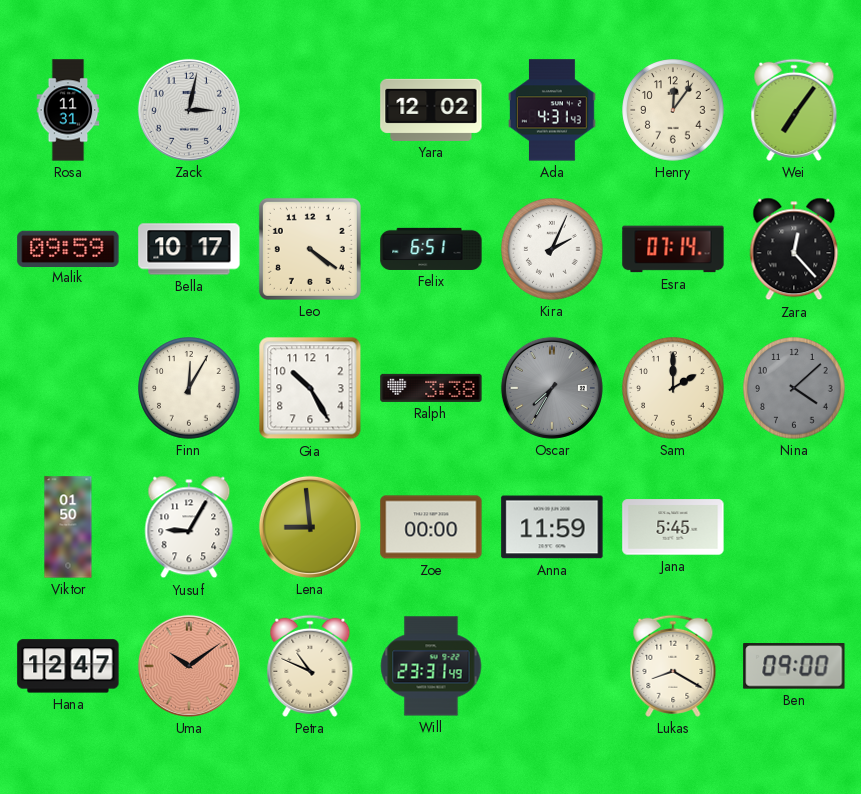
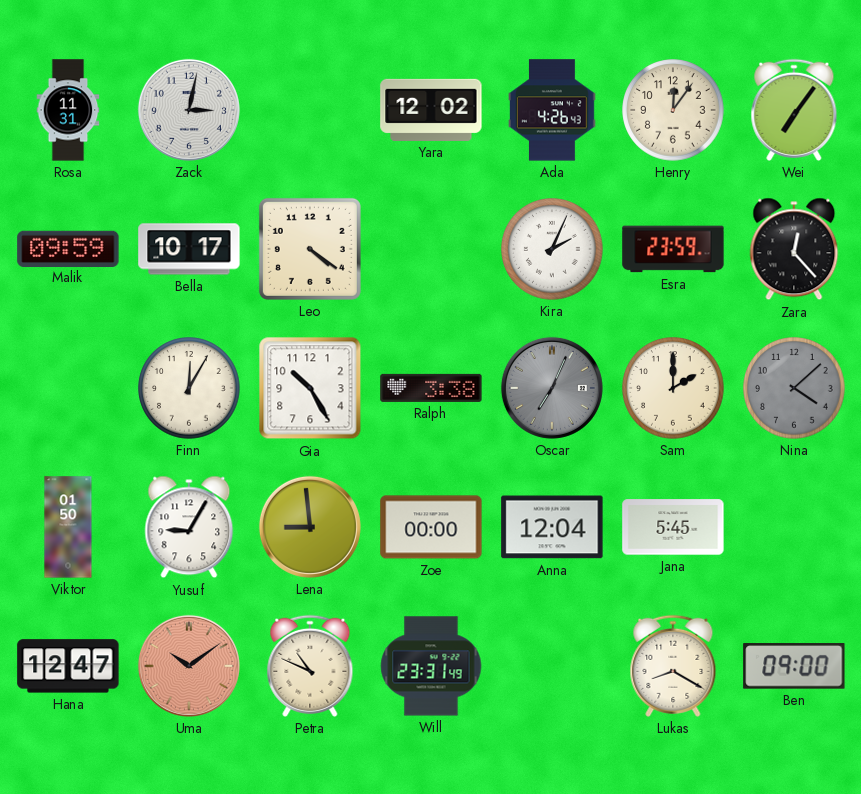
Ada: 4:31 -> 4:26 (552, 110)
Felix: 6:51 -> none (431, 249)
Esra: 07:14 -> 23:59 (673, 249)
Oscar: 7:35 -> 7:04 (552, 388)
Anna: 11:59 -> 12:04 (552, 527)
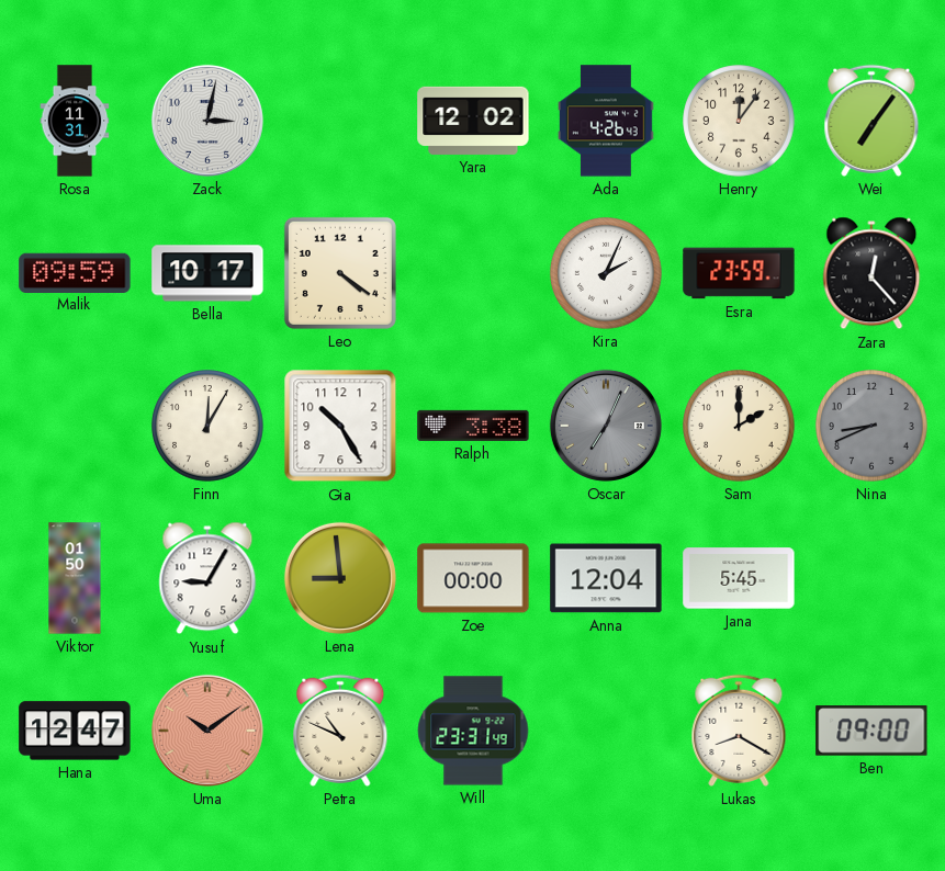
Nina: 4:08 -> 8:41 (871, 426)
